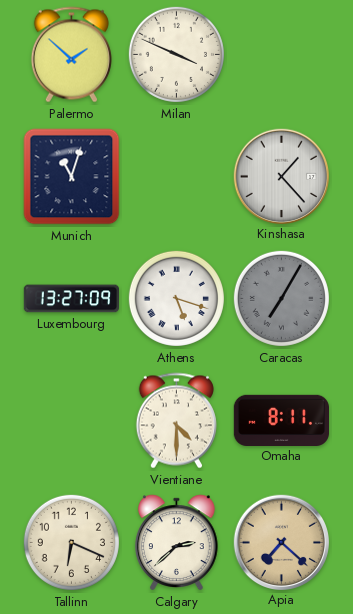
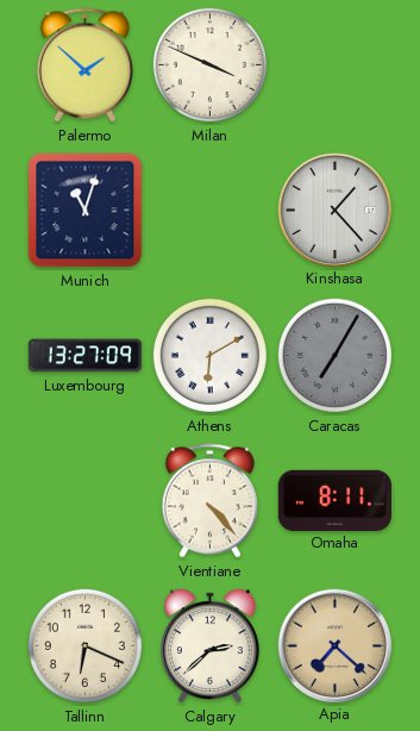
Athens: 5:18 -> 6:10 (209, 355)
Vientiane: 4:30 -> 4:23 (209, 501)
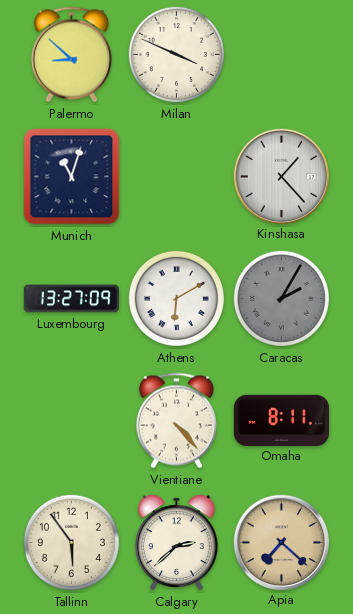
Palermo: 1:52 -> 8:52 (71, 55)
Caracas: 7:05 -> 2:05 (281, 298)
Tallinn: 6:19 -> 5:54 (71, 542)
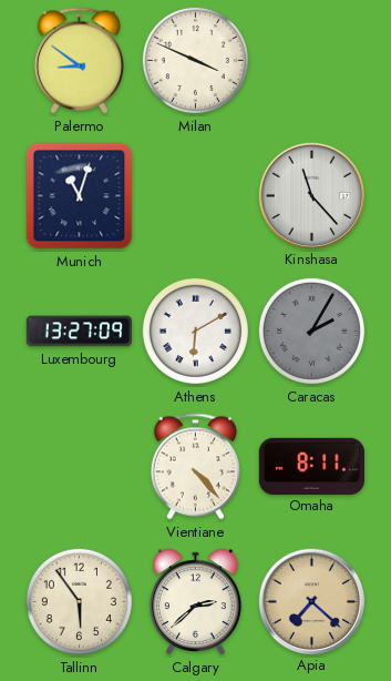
Palermo: 8:52 -> 8:51 (79, 61)
Kinshasa: 1:23 -> 11:23 (311, 195)
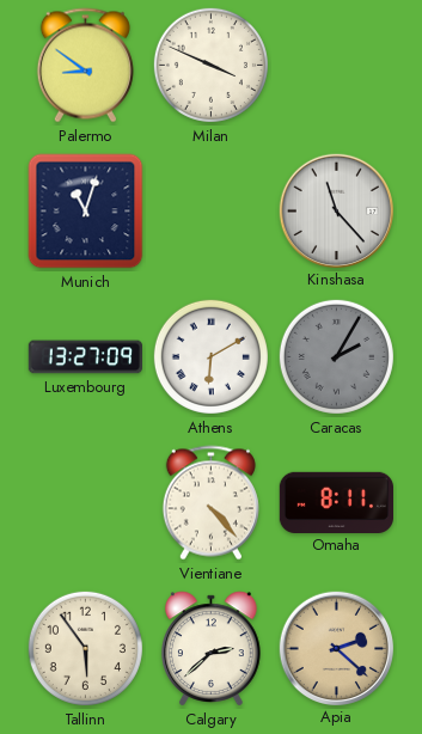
Apia: 7:22 -> 2:22 (336, 648)
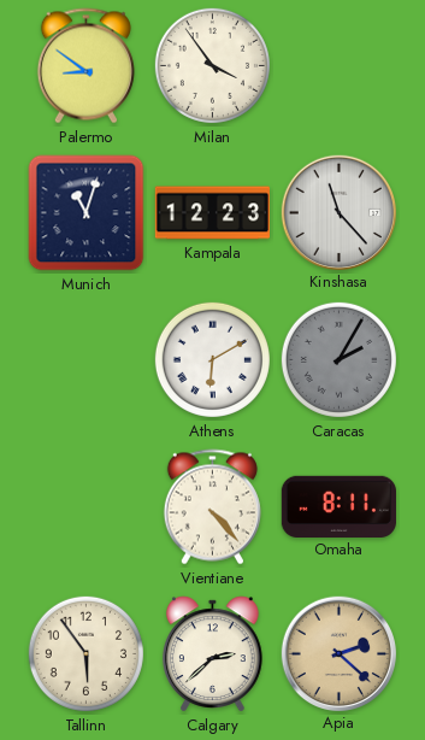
Milan: 3:49 -> 3:54 (212, 65)
Kampala: none -> 12:23 (212, 213)
Luxembourg: 13:27 -> none (85, 357)
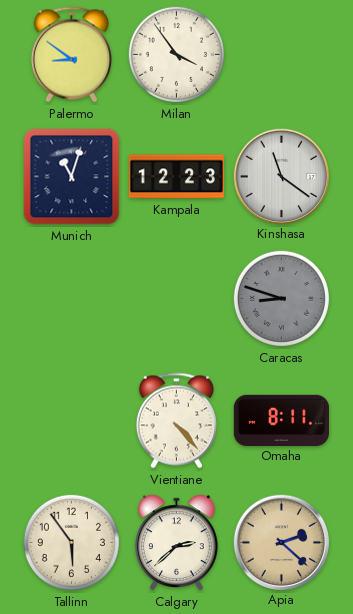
Kinshasa: 11:23 -> 11:21 (281, 176)
Athens: 6:10 -> none (212, 359)
Caracas: 2:05 -> 8:48 (281, 298)
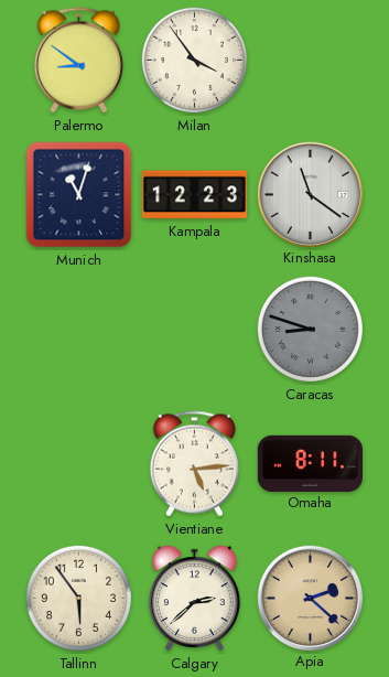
Vientiane: 4:23 -> 5:14 (194, 464)
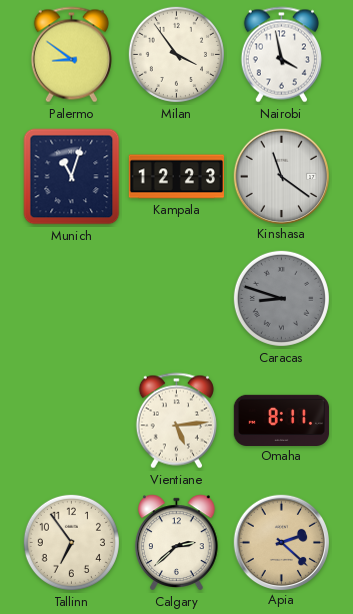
Nairobi: none -> 3:58 (281, 55)
Tallinn: 5:54 -> 6:54 (71, 542)
